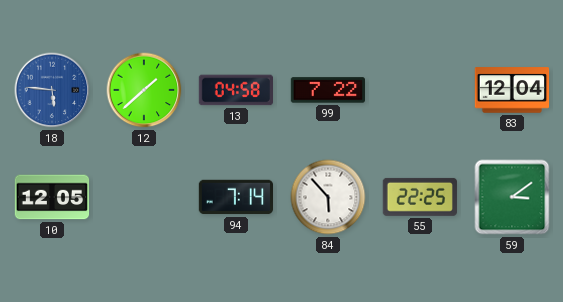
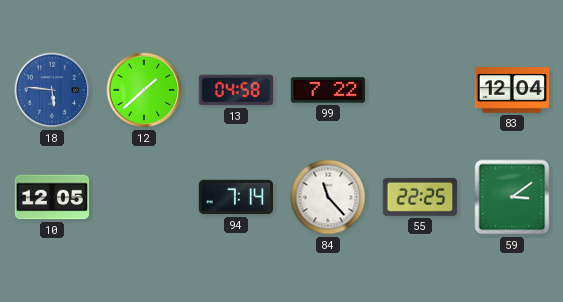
84: 5:53 -> 11:23 (328, 197)
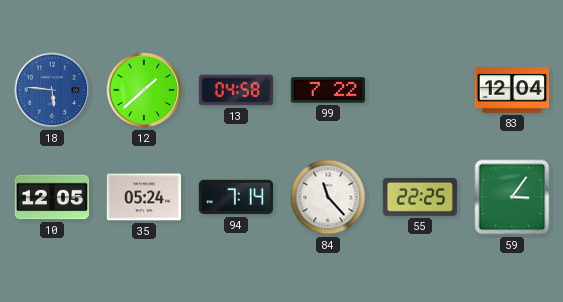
35: none -> 05:24 (143, 197)
59: 3:09 -> 3:06 (512, 197)
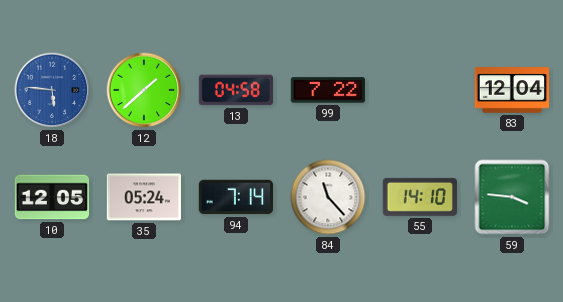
55: 22:25 -> 14:10 (419, 197)
59: 3:06 -> 3:46 (512, 197)
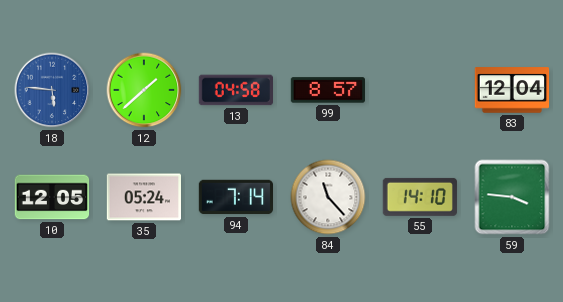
99: 7:22 -> 8:57 (328, 90)
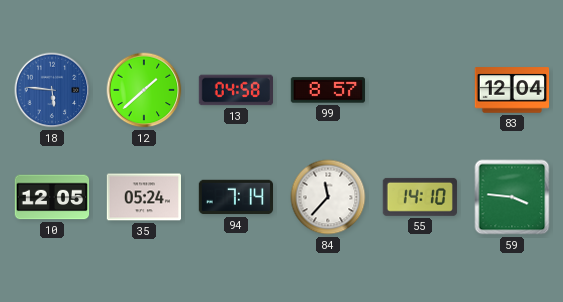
84: 11:23 -> 11:37 (328, 197)
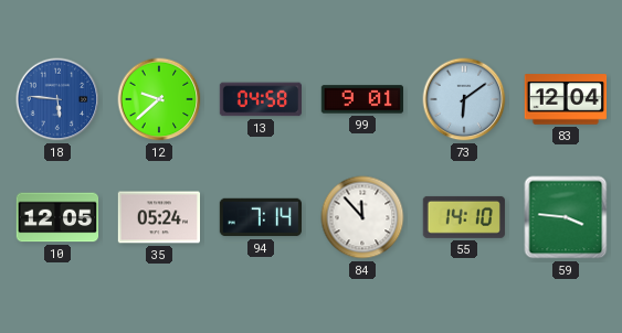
12: 1:38 -> 9:38 (159, 99)
99: 8:57 -> 9:01 (362, 99)
73: none -> 6:09 (464, 99)
84: 11:37 -> 11:53 (362, 217)
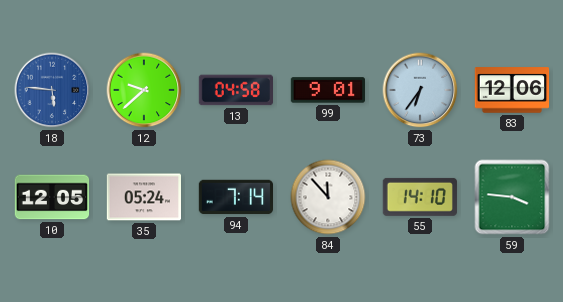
73: 6:09 -> 6:36 (420, 90)
83: 12:04 -> 12:06 (512, 90)
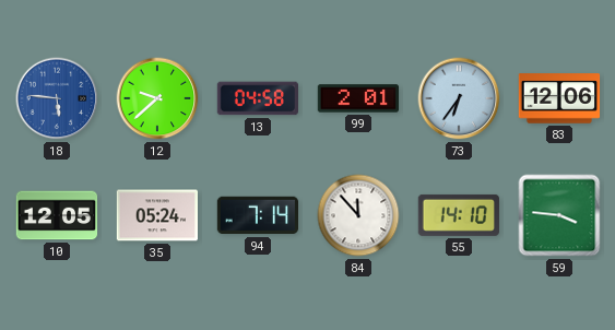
99: 9:01 -> 2:01 (358, 98)
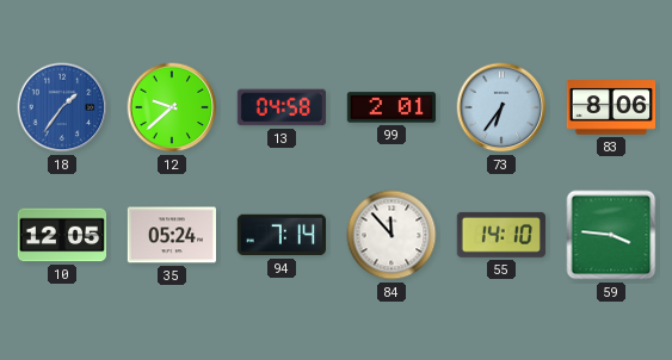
18: 5:46 -> 1:36 (62, 107)
83: 12:06 -> 8:06 (611, 107)
